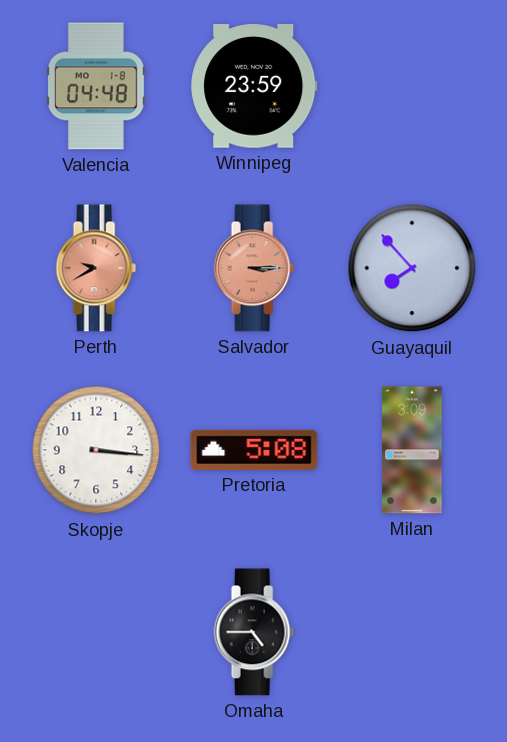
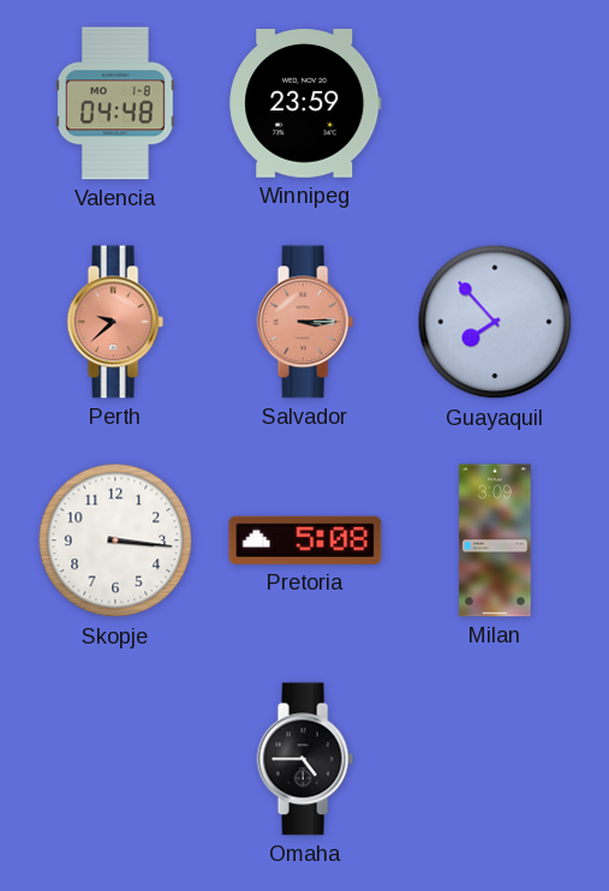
Perth: 9:40 -> 9:38 (115, 322)
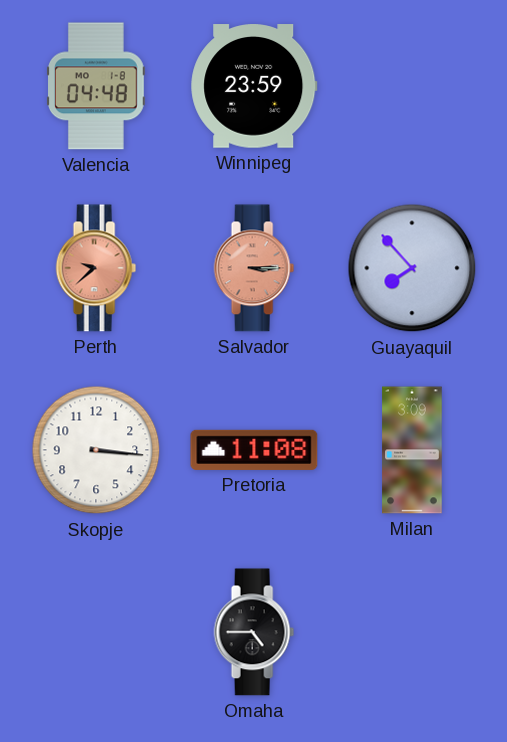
Pretoria: 5:08 -> 11:08 (254, 450)
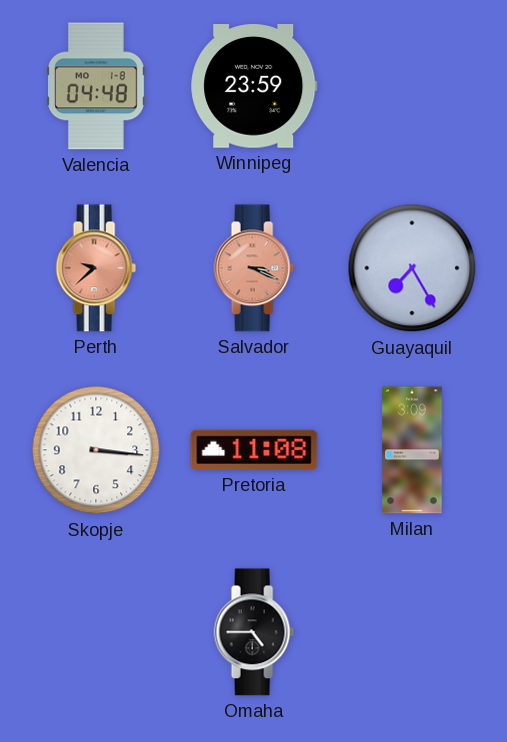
Salvador: 3:15 -> 3:19 (254, 268)
Guayaquil: 7:53 -> 7:25 (412, 268)
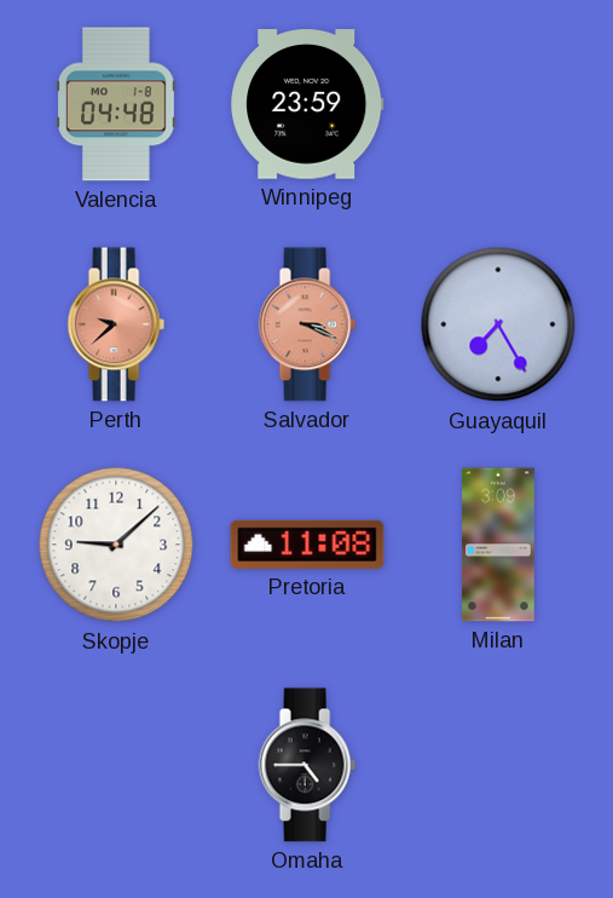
Skopje: 3:16 -> 9:08 (116, 545)
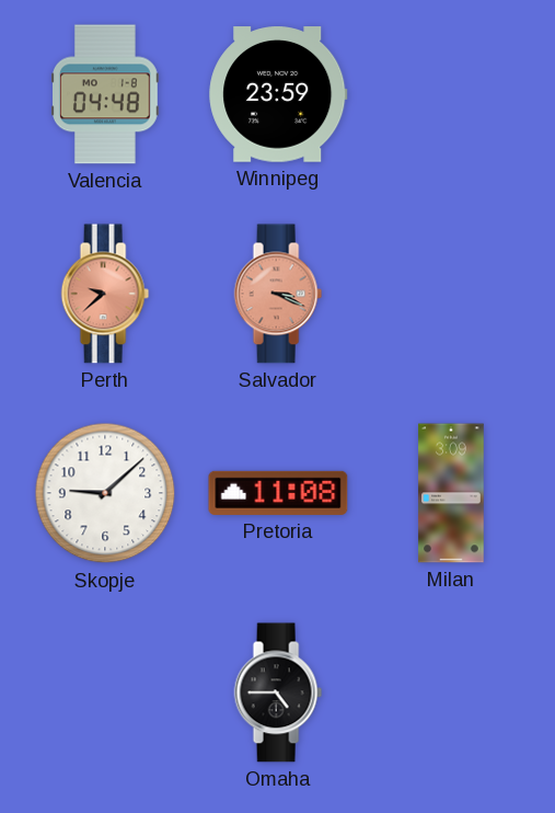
Guayaquil: 7:25 -> none (498, 324)
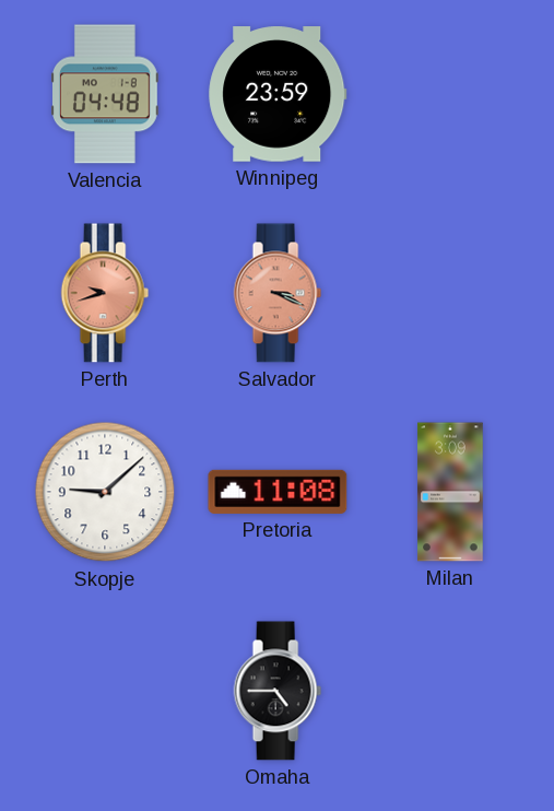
Perth: 9:38 -> 9:42 (105, 293)
